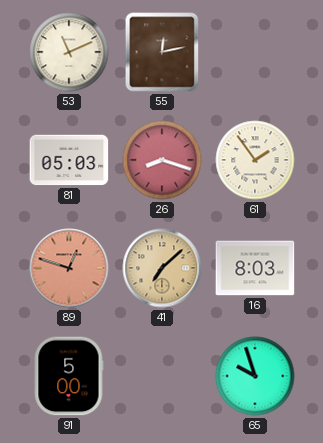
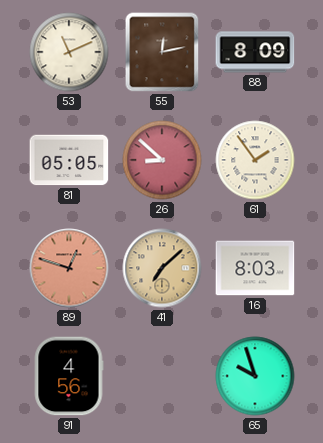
88: none -> 8:09 (255, 52)
81: 05:03 -> 05:05 (69, 160)
26: 8:18 -> 8:52 (162, 160)
91: 5:00 -> 4:56 (69, 376)
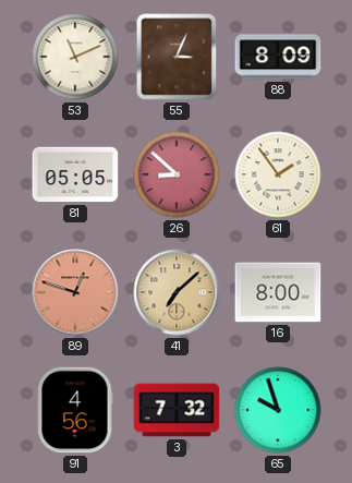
55: 12:13 -> 3:04 (177, 57)
16: 8:03 -> 8:00 (278, 292)
3: none -> 7:32 (177, 410)
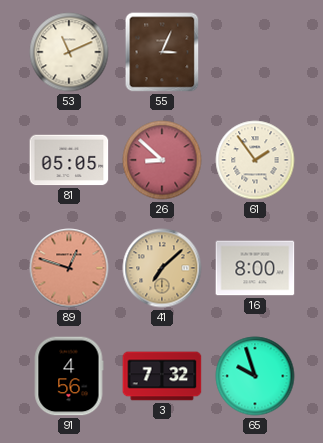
88: 8:09 -> none (278, 57)
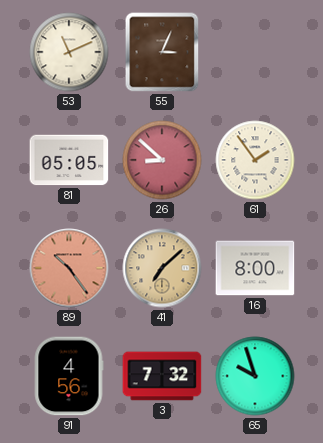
89: 12:48 -> 10:24 (69, 268)
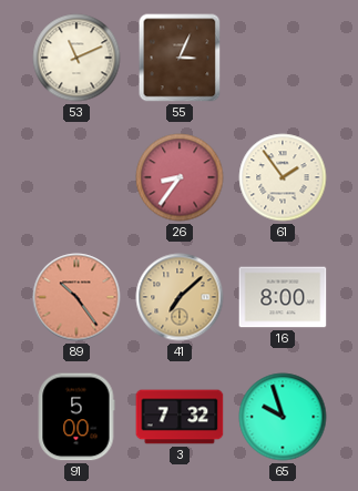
81: 05:05 -> none (69, 160)
26: 8:52 -> 8:36 (180, 177)
91: 4:56 -> 5:00 (76, 417)
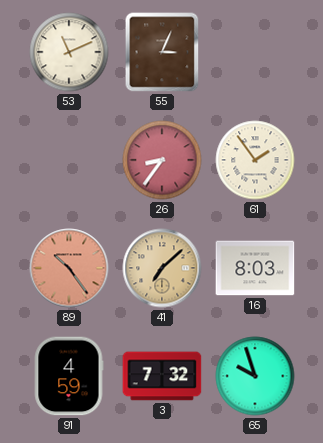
16: 8:00 -> 8:03 (255, 268)
91: 5:00 -> 4:59 (69, 376)
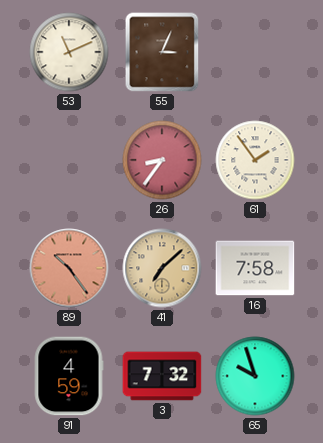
16: 8:03 -> 7:58 (255, 268)
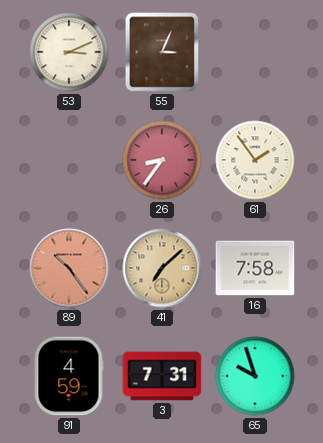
53: 11:11 -> 3:11 (69, 52)
3: 7:32 -> 7:31 (162, 376)
